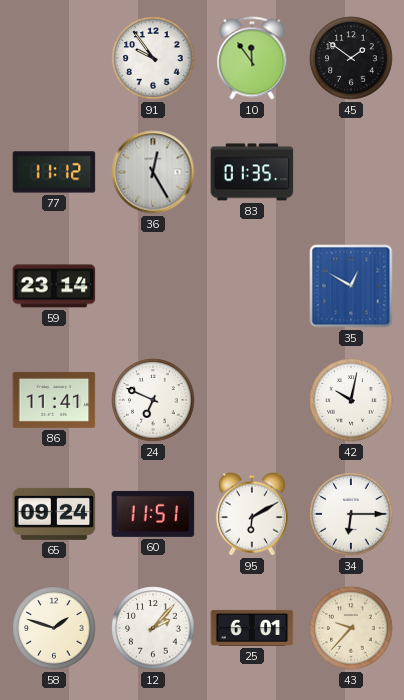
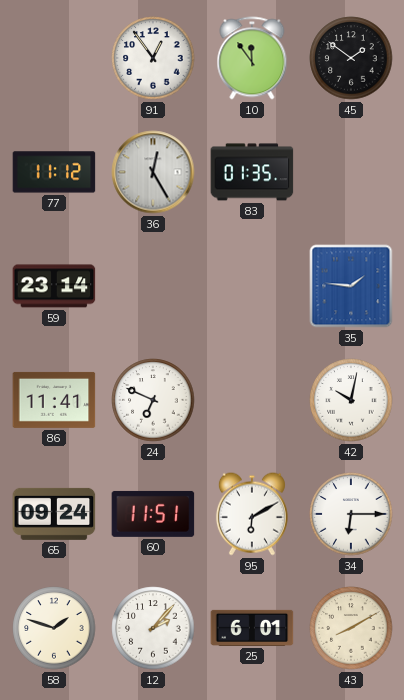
91: 9:54 -> 12:54 (153, 58)
35: 12:50 -> 1:46 (351, 286)
43: 9:37 -> 8:10 (351, 628)
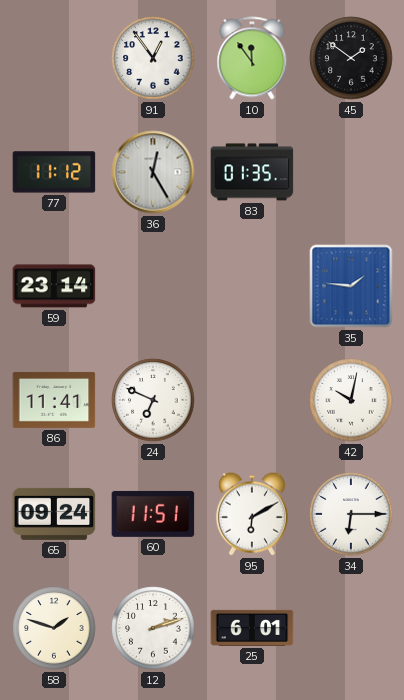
12: 2:07 -> 2:12 (153, 628)
43: 8:10 -> none (351, 628)
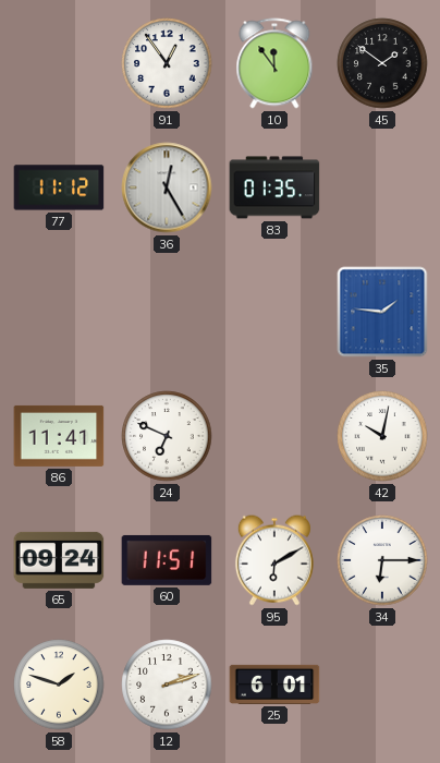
59: 23:14 -> none (54, 286)
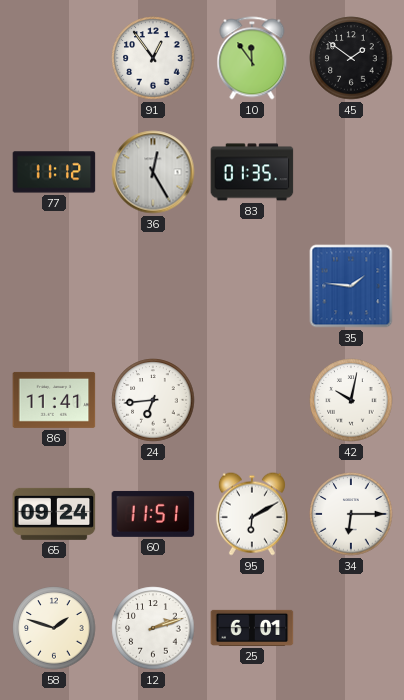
24: 6:49 -> 6:44 (153, 400)
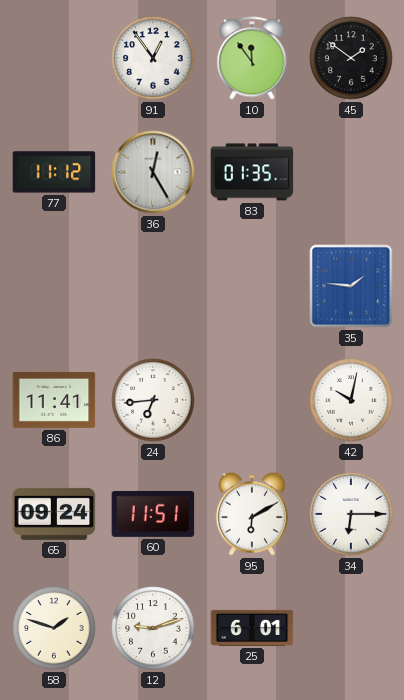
12: 2:12 -> 9:12 (153, 628)
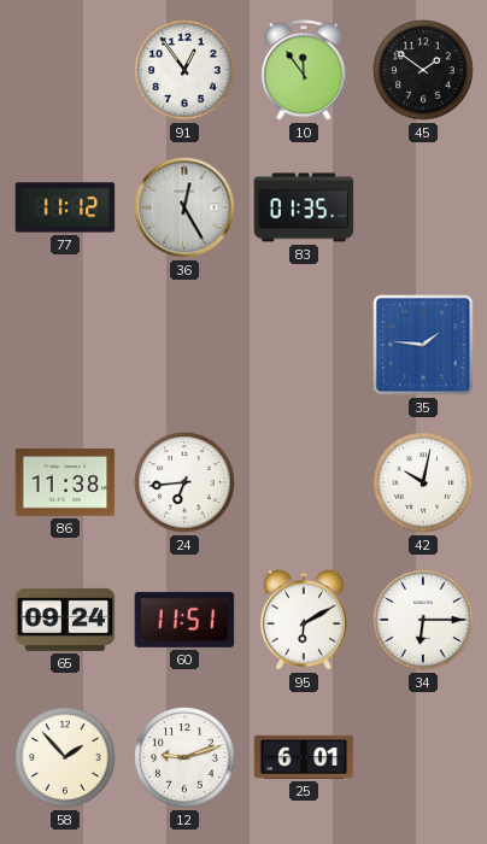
86: 11:41 -> 11:38 (65, 482)
58: 1:48 -> 1:53 (65, 757)
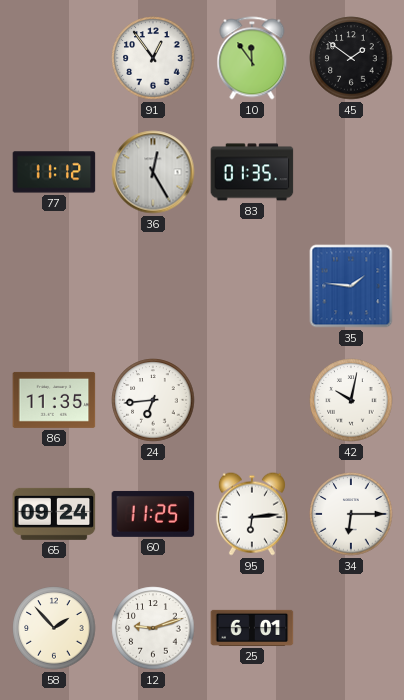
86: 11:38 -> 11:35 (54, 400)
60: 11:51 -> 11:25 (153, 514)
95: 6:10 -> 6:14 (252, 514)
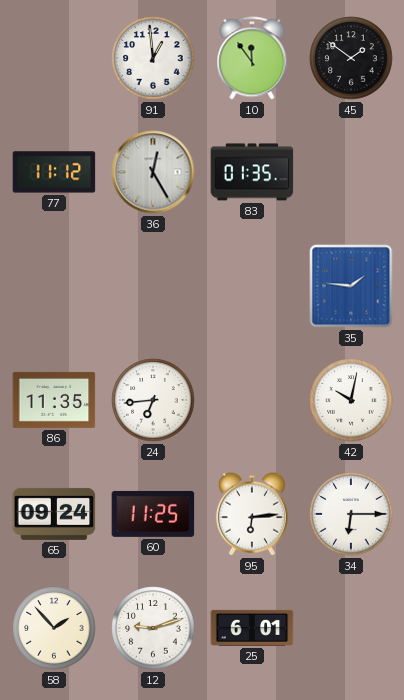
91: 12:54 -> 12:59 (153, 58)
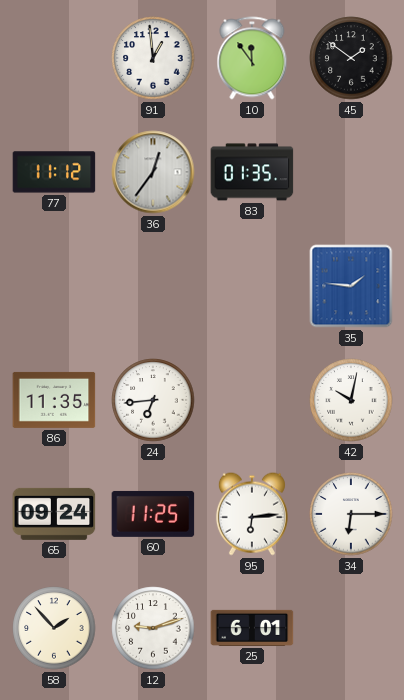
36: 12:25 -> 12:36 (153, 172)
